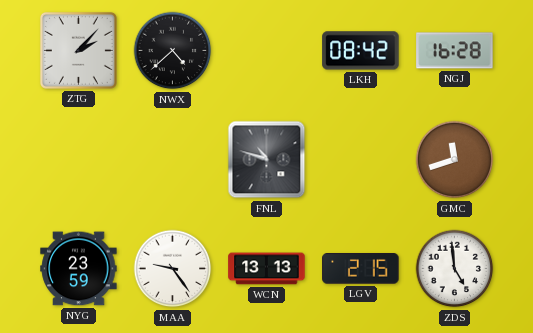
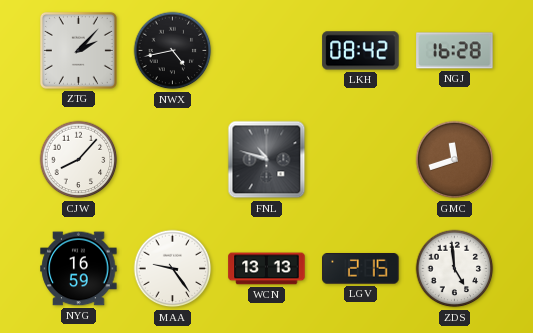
NWX: 4:38 -> 4:43 (173, 51)
CJW: none -> 8:07 (79, 160)
NYG: 23:59 -> 16:59 (79, 269)
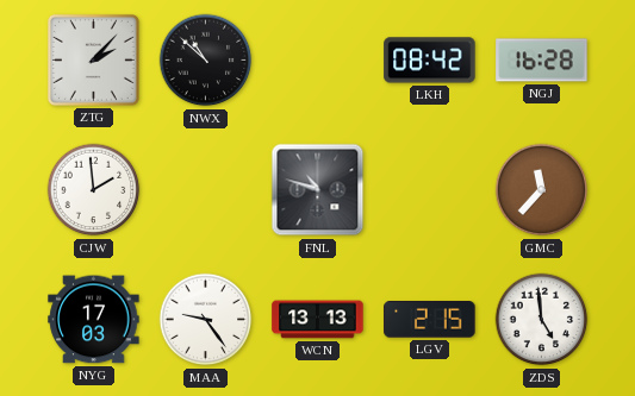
NWX: 4:43 -> 10:52 (206, 61)
CJW: 8:07 -> 1:59 (94, 190)
GMC: 11:42 -> 11:37 (542, 190)
NYG: 16:59 -> 17:03 (94, 320)
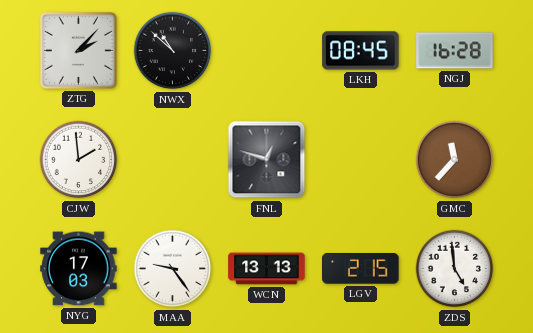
LKH: 08:42 -> 08:45 (361, 51)
FNL: 10:48 -> 12:48 (267, 160)
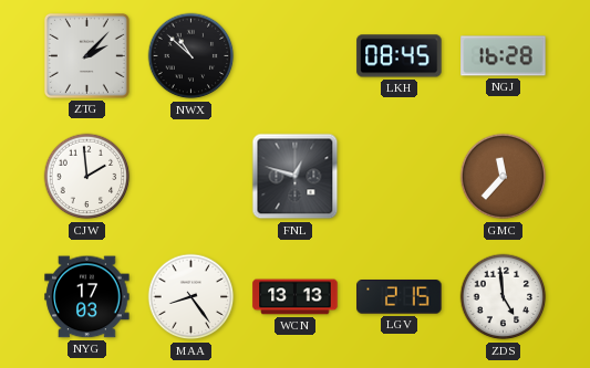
MAA: 9:24 -> 8:24 (192, 297)
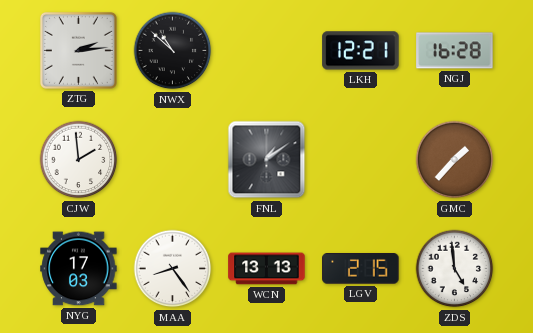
ZTG: 2:07 -> 2:14 (78, 50)
LKH: 08:45 -> 12:21 (361, 51)
FNL: 12:48 -> 1:09 (267, 160)
GMC: 11:37 -> 1:37 (455, 160)
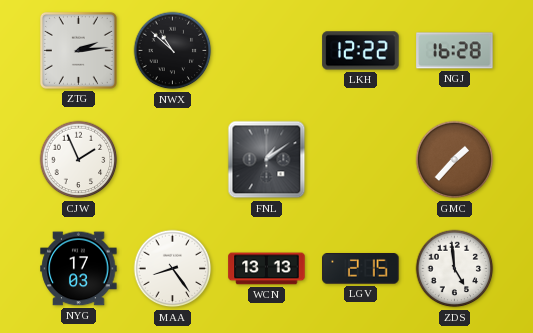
LKH: 12:21 -> 12:22 (361, 51)
CJW: 1:59 -> 1:56 (79, 160)
